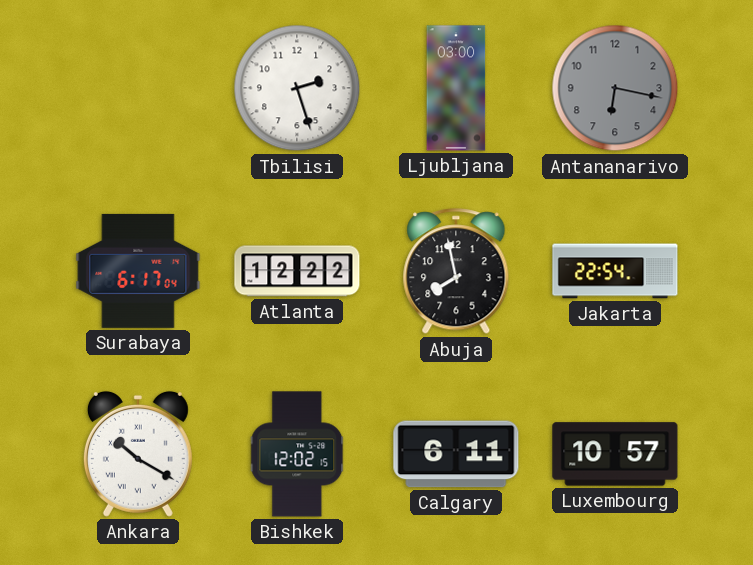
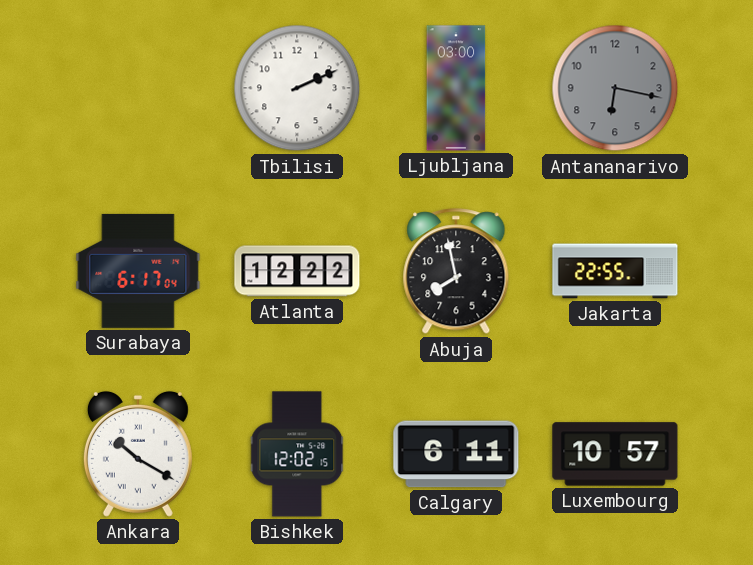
Tbilisi: 2:27 -> 2:11 (297, 88)
Jakarta: 22:54 -> 22:55 (615, 271)
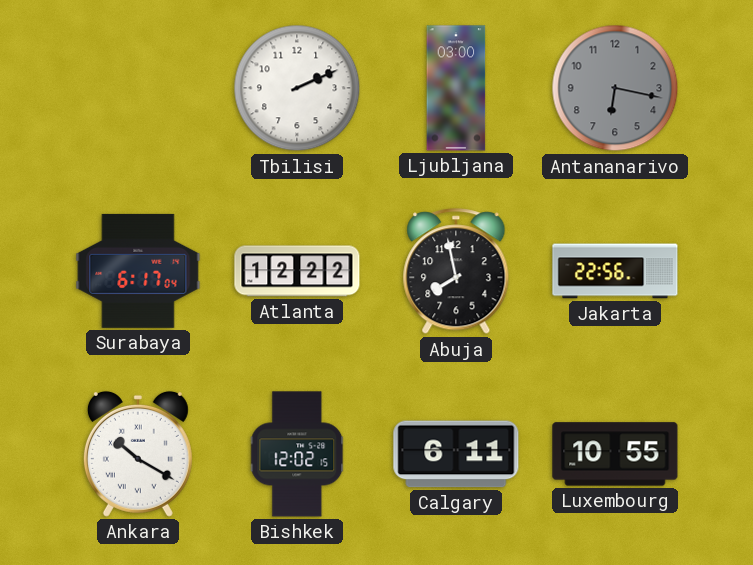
Jakarta: 22:55 -> 22:56 (615, 271)
Luxembourg: 10:57 -> 10:55 (615, 454)
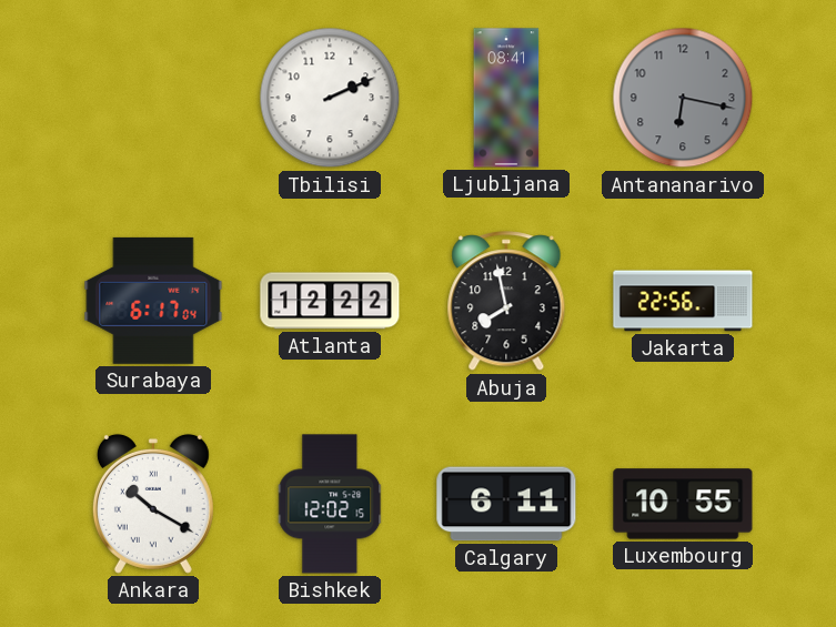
Ljubljana: 03:00 -> 08:41 (506, 98)
